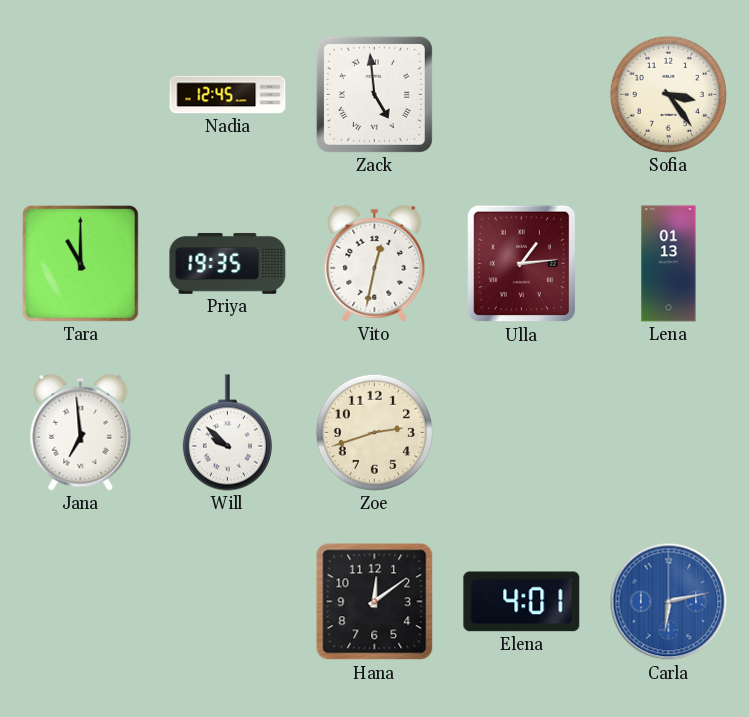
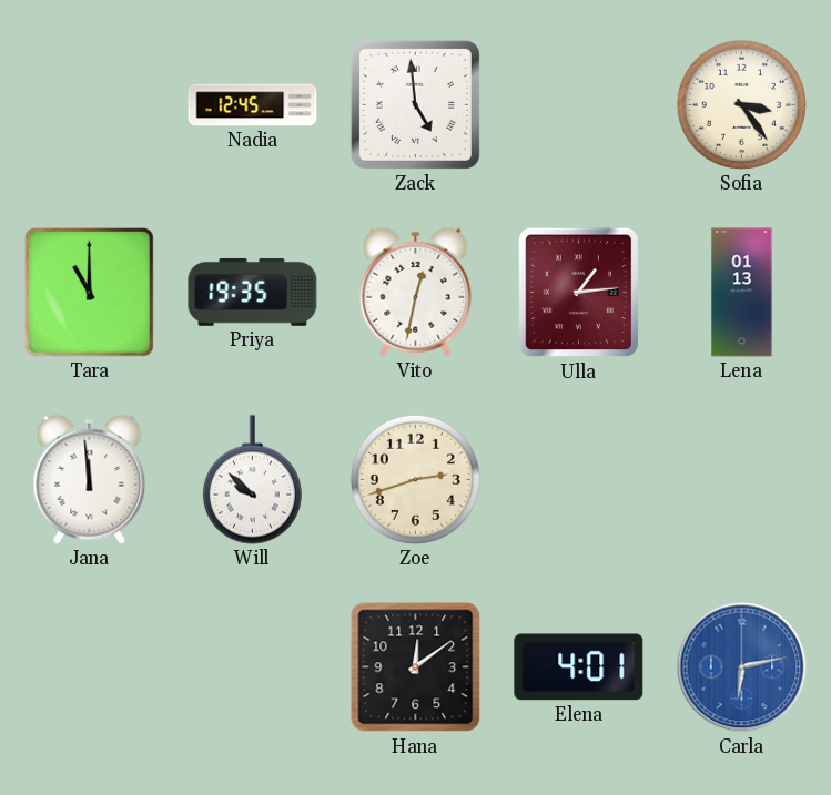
Jana: 6:59 -> 11:59 (90, 479)
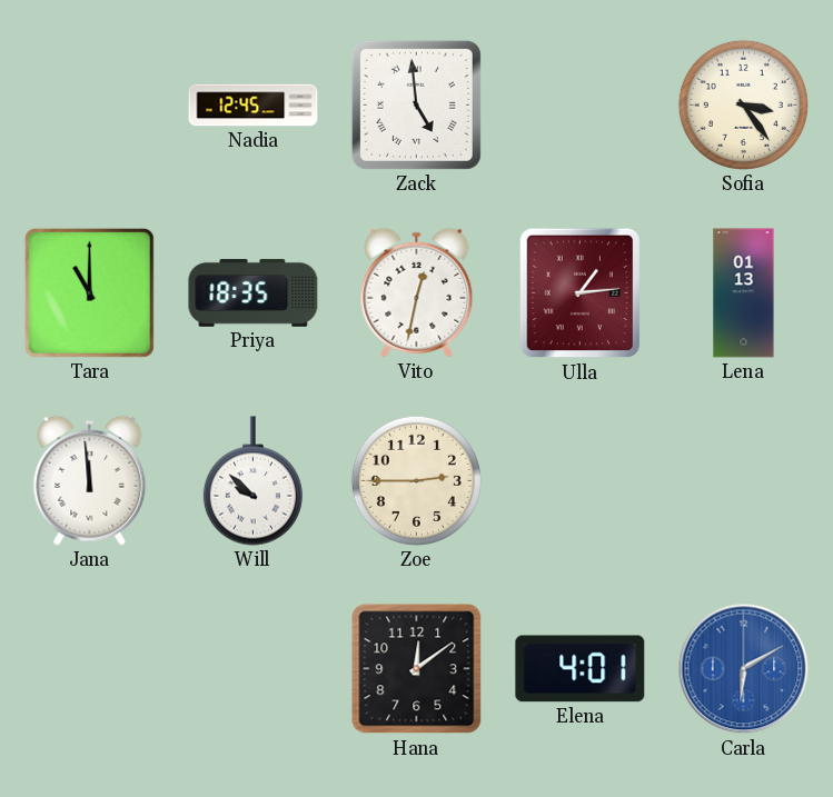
Priya: 19:35 -> 18:35 (254, 292)
Zoe: 2:42 -> 2:45 (416, 480)
Carla: 6:13 -> 6:10 (744, 669)
